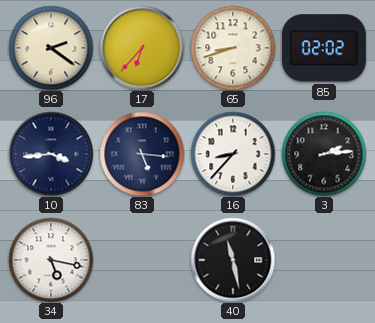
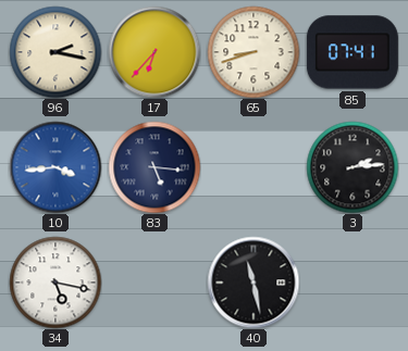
96: 2:21 -> 2:17 (55, 52)
85: 02:02 -> 07:41 (353, 52)
10 dial: navy -> blue (55, 167)
16: 8:37 -> none (233, 154)
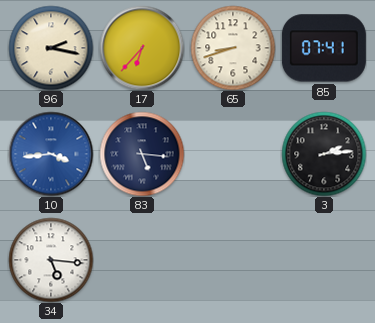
34: 5:17 -> 5:16 (51, 260)
40: 11:28 -> none (254, 283)
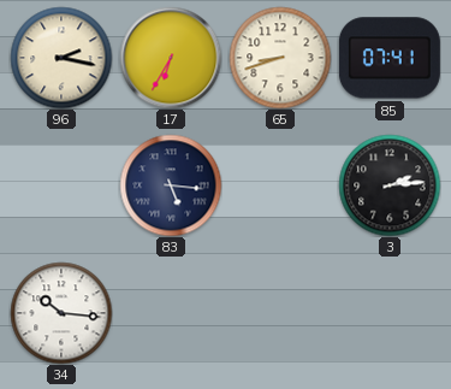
17: 6:37 -> 6:35 (171, 58)
10: 3:44 -> none (51, 154)
34: 5:16 -> 10:16 (61, 313)
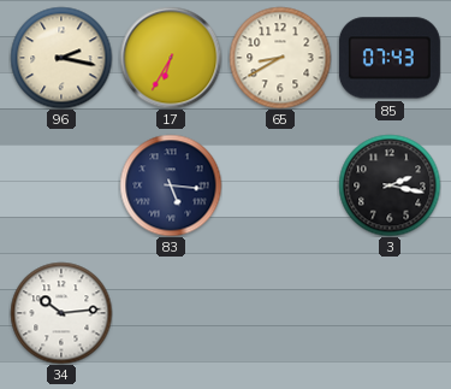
65: 8:42 -> 8:40 (280, 58)
85: 07:41 -> 07:43 (390, 58)
3: 2:14 -> 2:17 (390, 185)
34: 10:16 -> 10:14 (61, 313)
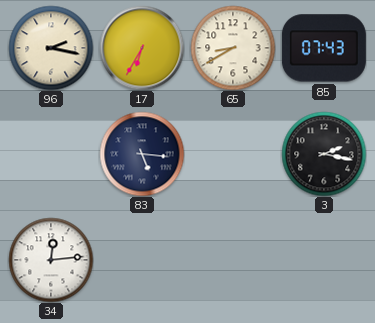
34: 10:14 -> 12:14 (51, 260)
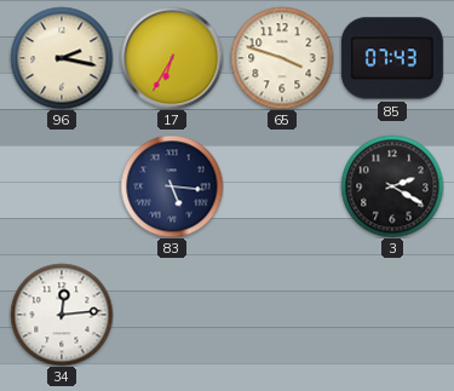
65: 8:40 -> 3:48 (282, 58)
3: 2:17 -> 2:20 (392, 186)
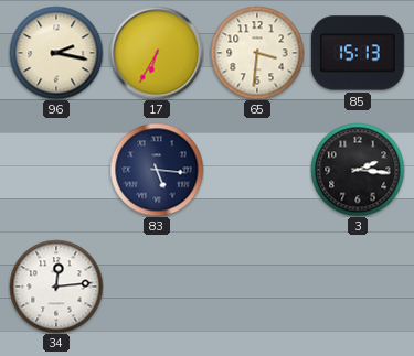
65: 3:48 -> 3:31 (257, 53)
85: 07:43 -> 15:13 (358, 53)
3: 2:20 -> 2:16 (358, 170)
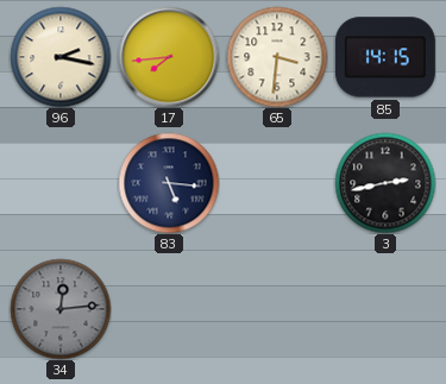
17: 6:35 -> 7:44 (169, 57)
85: 15:13 -> 14:15 (385, 57)
3: 2:16 -> 2:43 (385, 183)
34 dial: white -> grey (61, 309)
